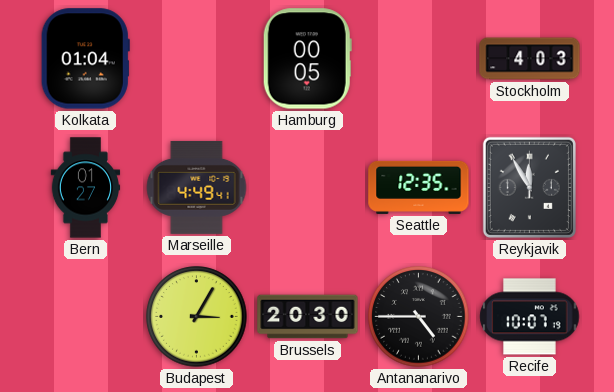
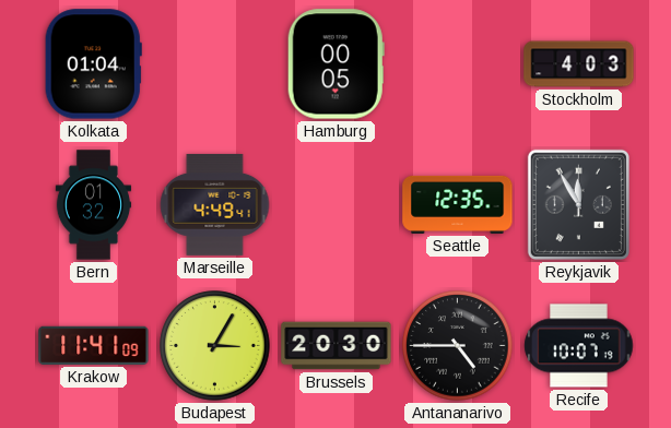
Bern: 01:27 -> 01:32 (94, 205)
Krakow: none -> 11:41 (94, 345)
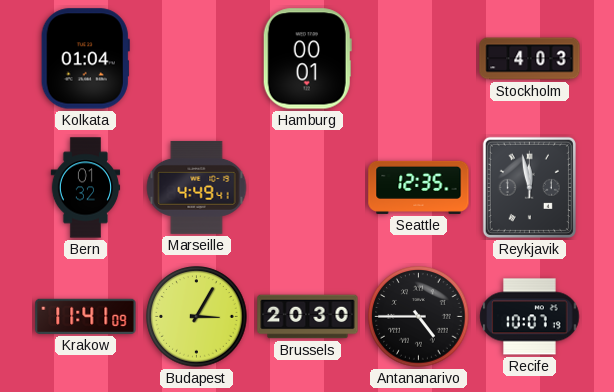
Hamburg: 00:05 -> 00:01 (307, 59)
Reykjavik: 11:55 -> 11:58 (529, 187)
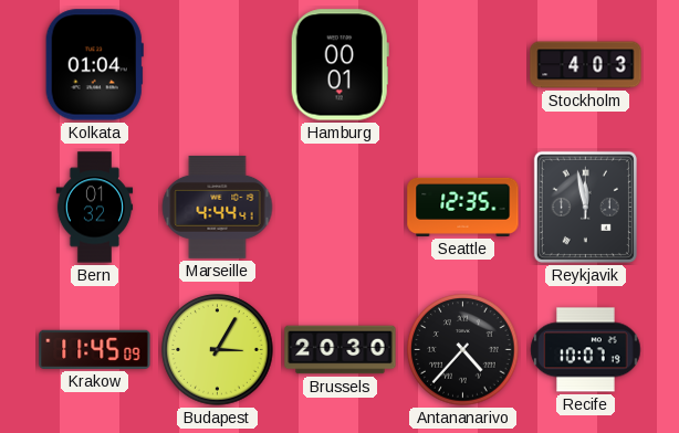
Marseille: 4:49 -> 4:44 (218, 207)
Krakow: 11:41 -> 11:45 (95, 349)
Antananarivo: 4:45 -> 4:37 (463, 350)
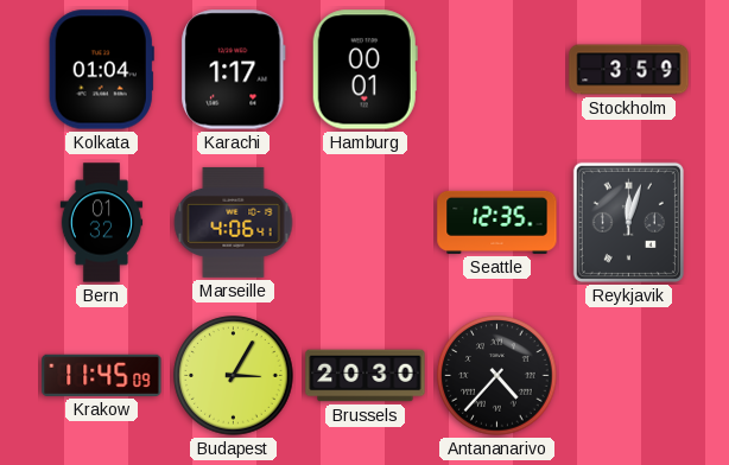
Karachi: none -> 1:17 (234, 70)
Stockholm: 4:03 -> 3:59 (629, 70)
Marseille: 4:44 -> 4:06 (234, 222)
Reykjavik: 11:58 -> 12:03 (628, 222)
Recife: 10:07 -> none (586, 350)
